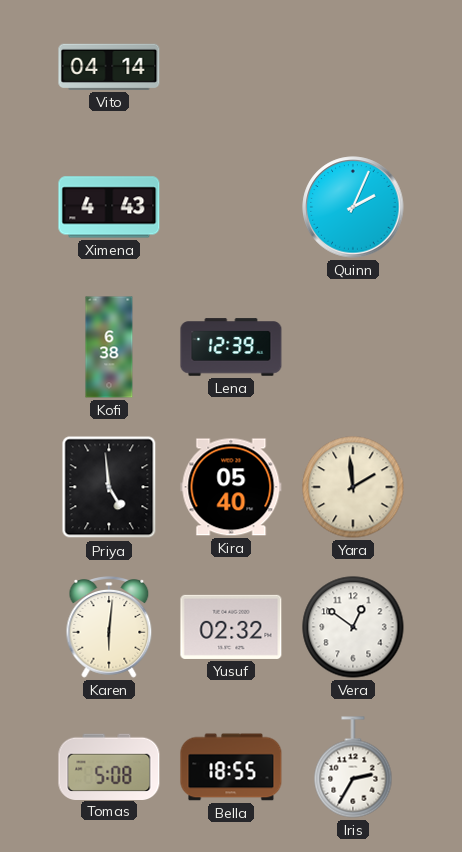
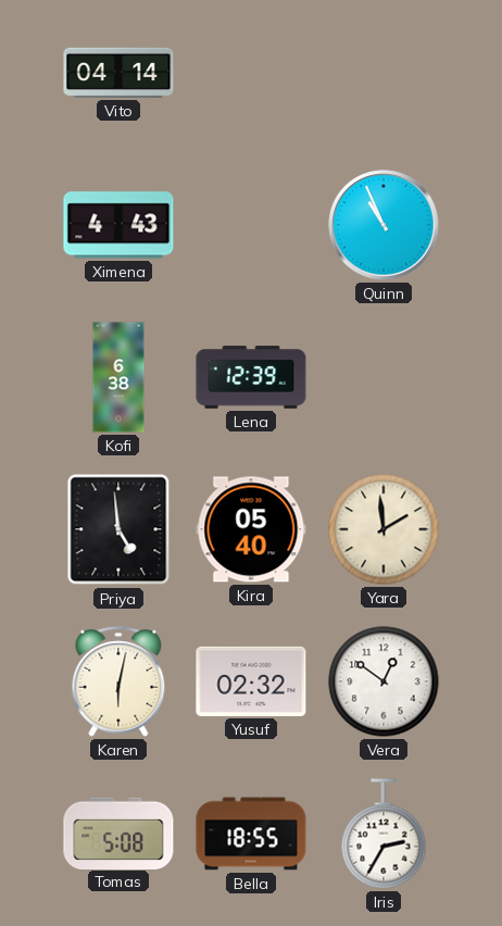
Quinn: 2:04 -> 10:56 (384, 225)
Karen: 6:01 -> 6:02 (118, 683)
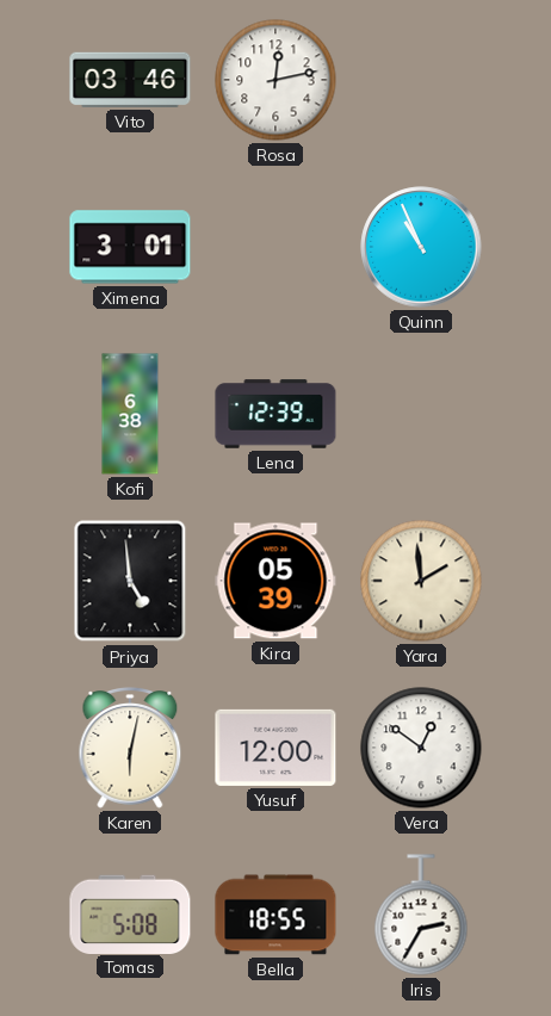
Vito: 04:14 -> 03:46 (130, 80)
Rosa: none -> 12:13 (275, 80)
Ximena: 4:43 -> 3:01 (130, 247)
Kira: 05:40 -> 05:39 (275, 581)
Yusuf: 02:32 -> 12:00 (275, 748)
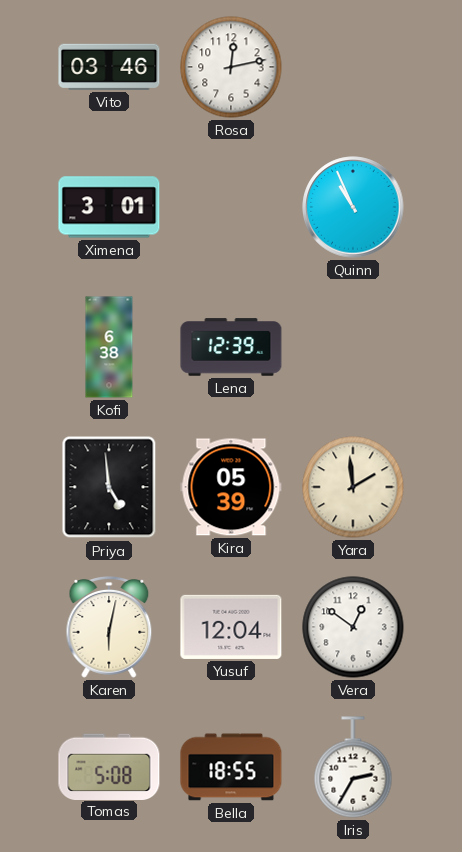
Yusuf: 12:00 -> 12:04 (231, 627)
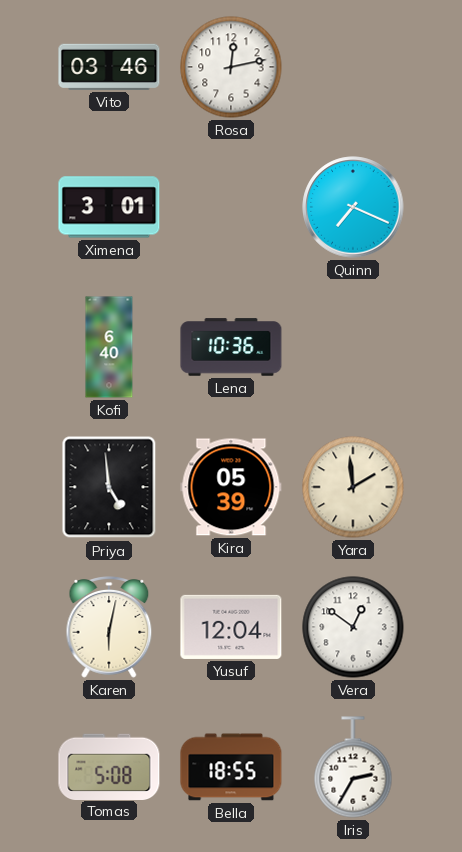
Quinn: 10:56 -> 7:19 (353, 207)
Kofi: 6:38 -> 6:40 (109, 347)
Lena: 12:39 -> 10:36 (231, 347)
